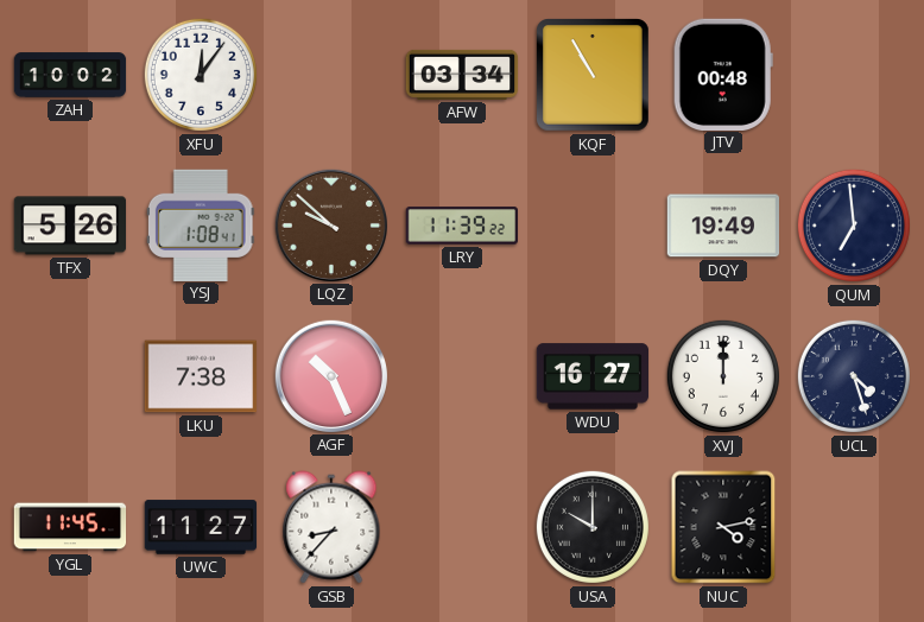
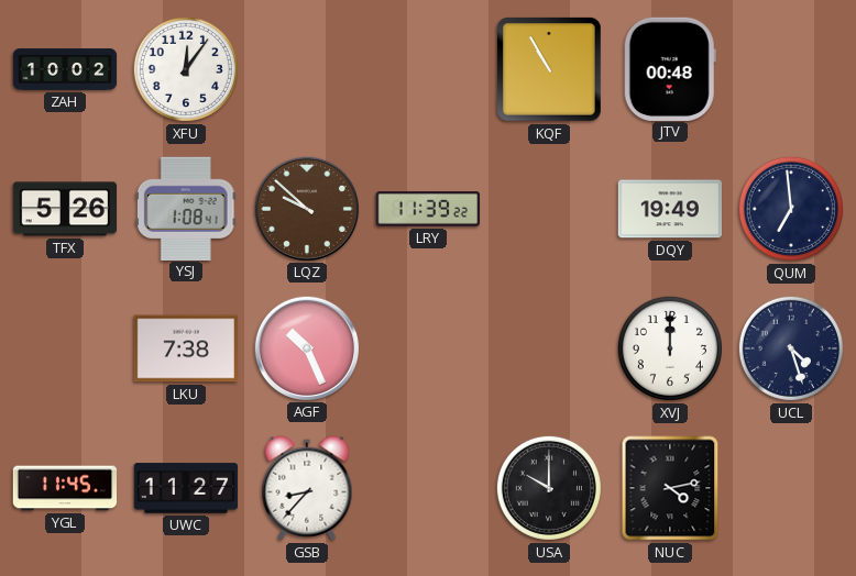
AFW: 03:34 -> none (462, 75)
WDU: 16:27 -> none (593, 376)
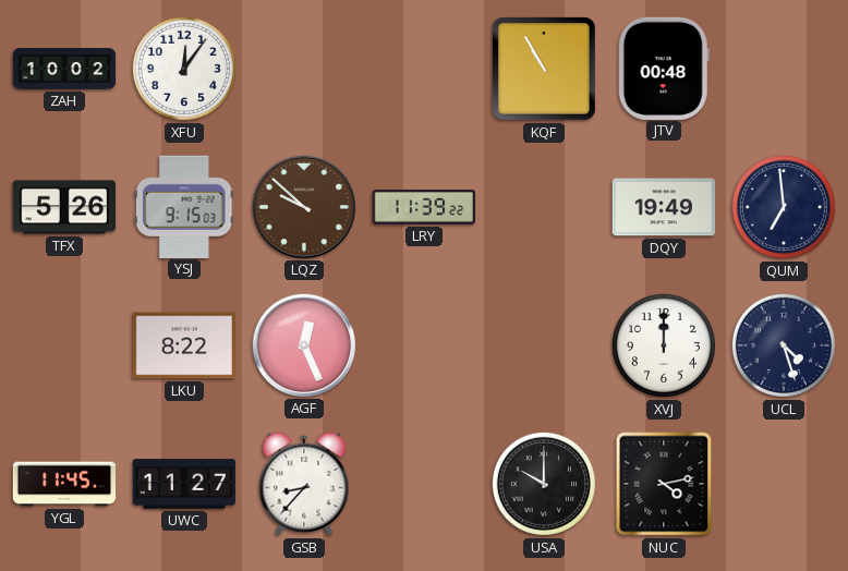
YSJ: 1:08 -> 9:15 (184, 206)
LKU: 7:38 -> 8:22 (183, 345)
AGF: 10:26 -> 12:26 (303, 344)
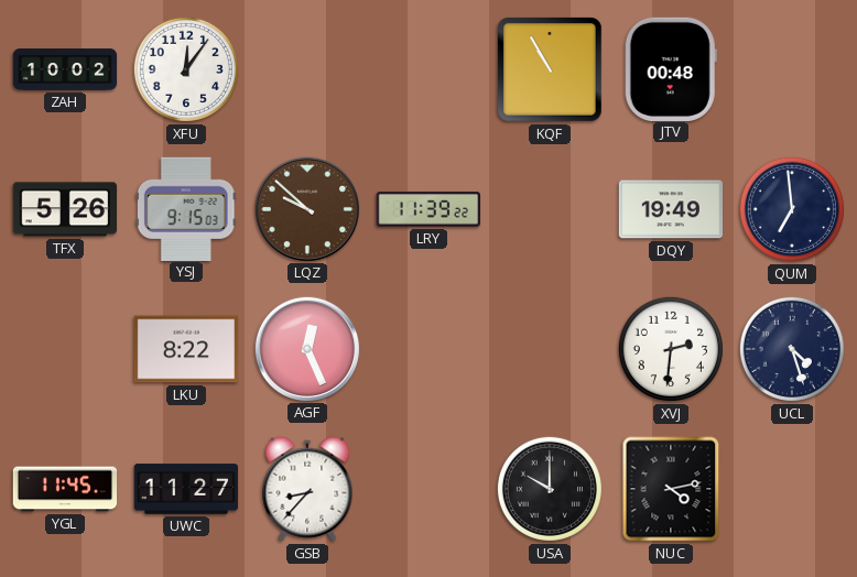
XVJ: 12:00 -> 2:31 (671, 349)
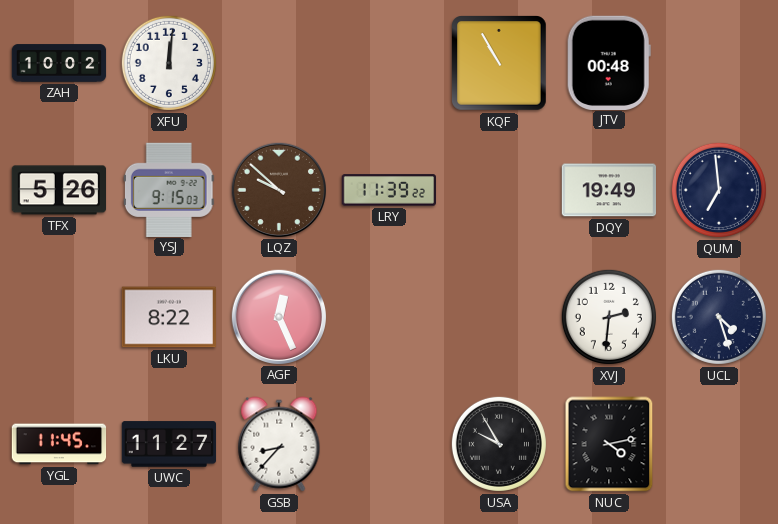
XFU: 12:06 -> 12:01 (169, 63)
USA: 10:00 -> 9:55 (499, 444)
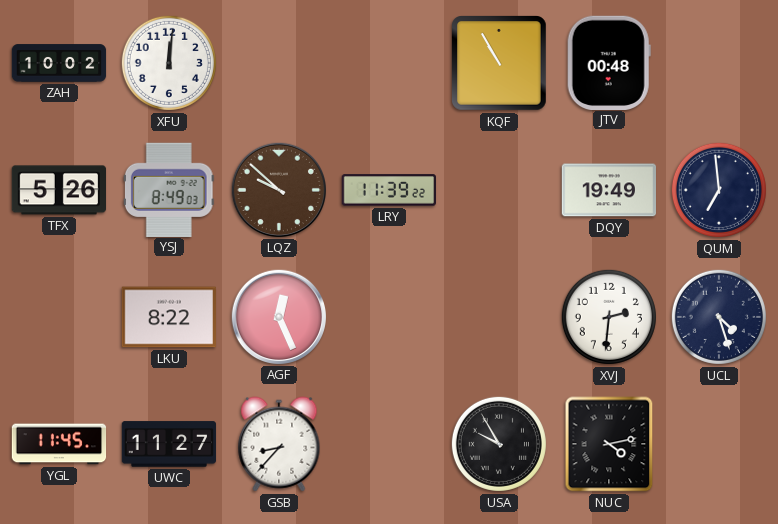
YSJ: 9:15 -> 8:49 (169, 189)
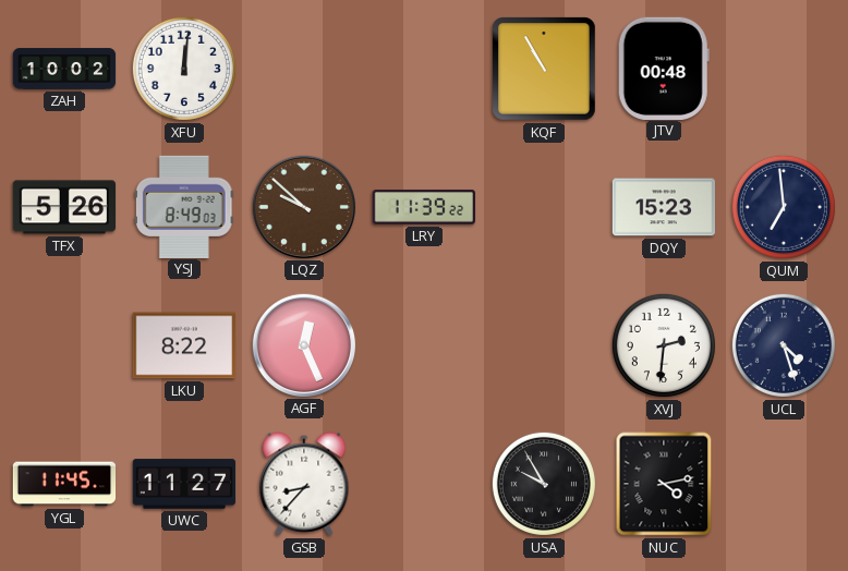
DQY: 19:49 -> 15:23 (664, 207)
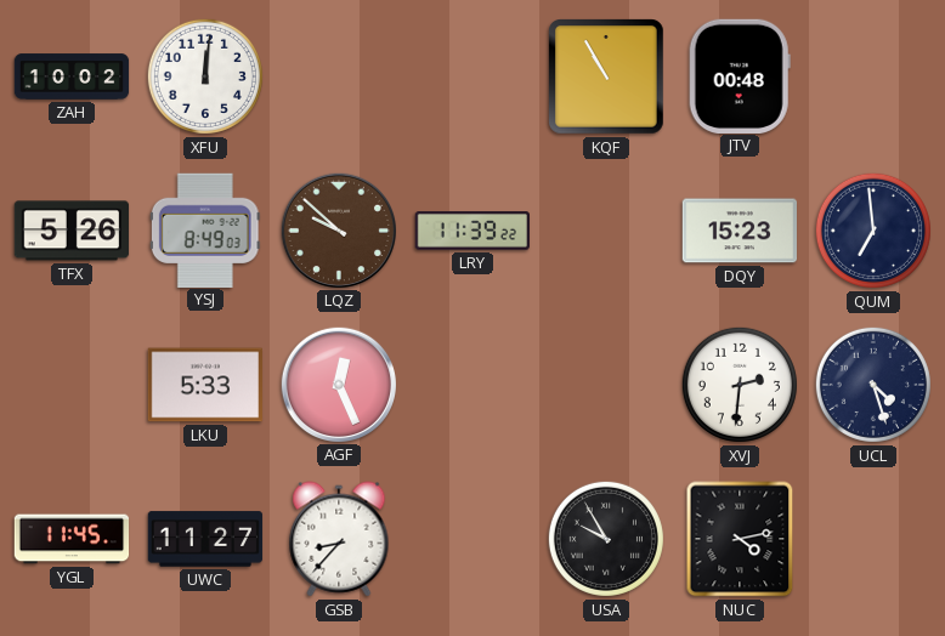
LKU: 8:22 -> 5:33 (204, 385)
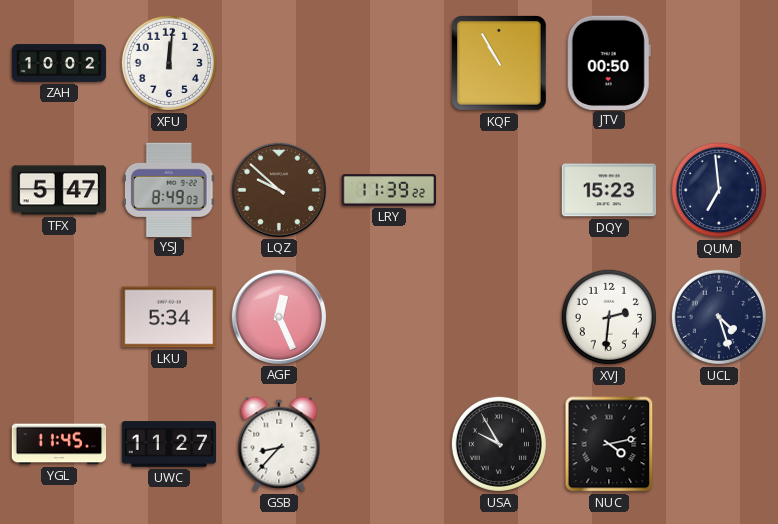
JTV: 00:48 -> 00:50 (609, 62)
TFX: 5:26 -> 5:47 (59, 190)
LKU: 5:33 -> 5:34 (168, 317)
